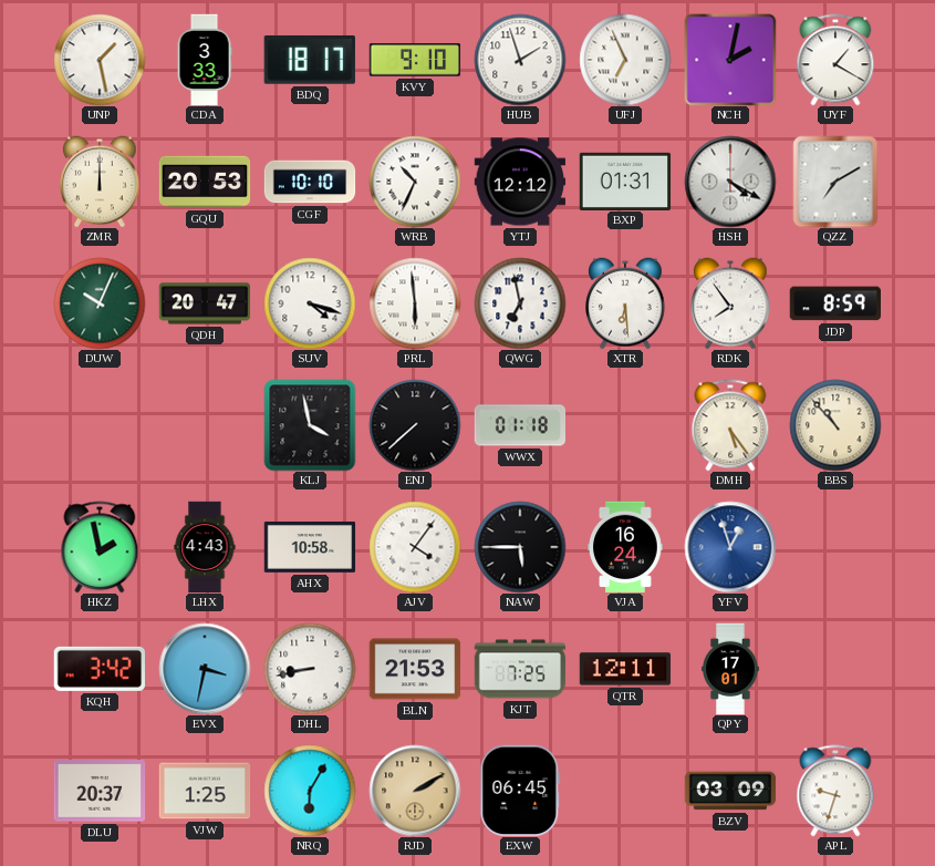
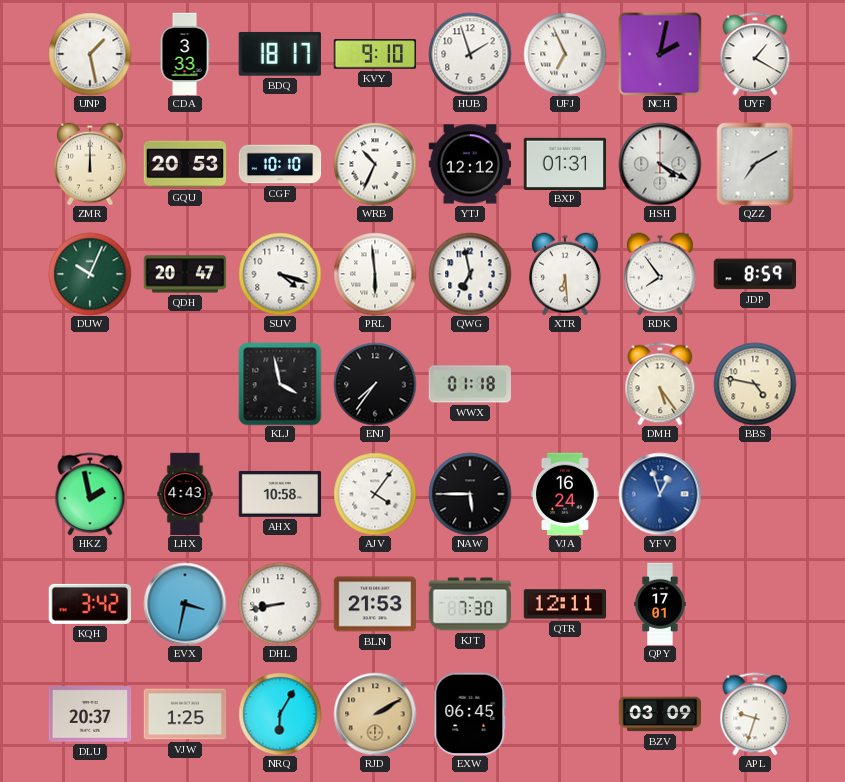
ENJ: 7:38 -> 7:36 (375, 384)
BBS: 10:53 -> 4:47 (755, 384)
KJT: 7:25 -> 7:30 (470, 604)
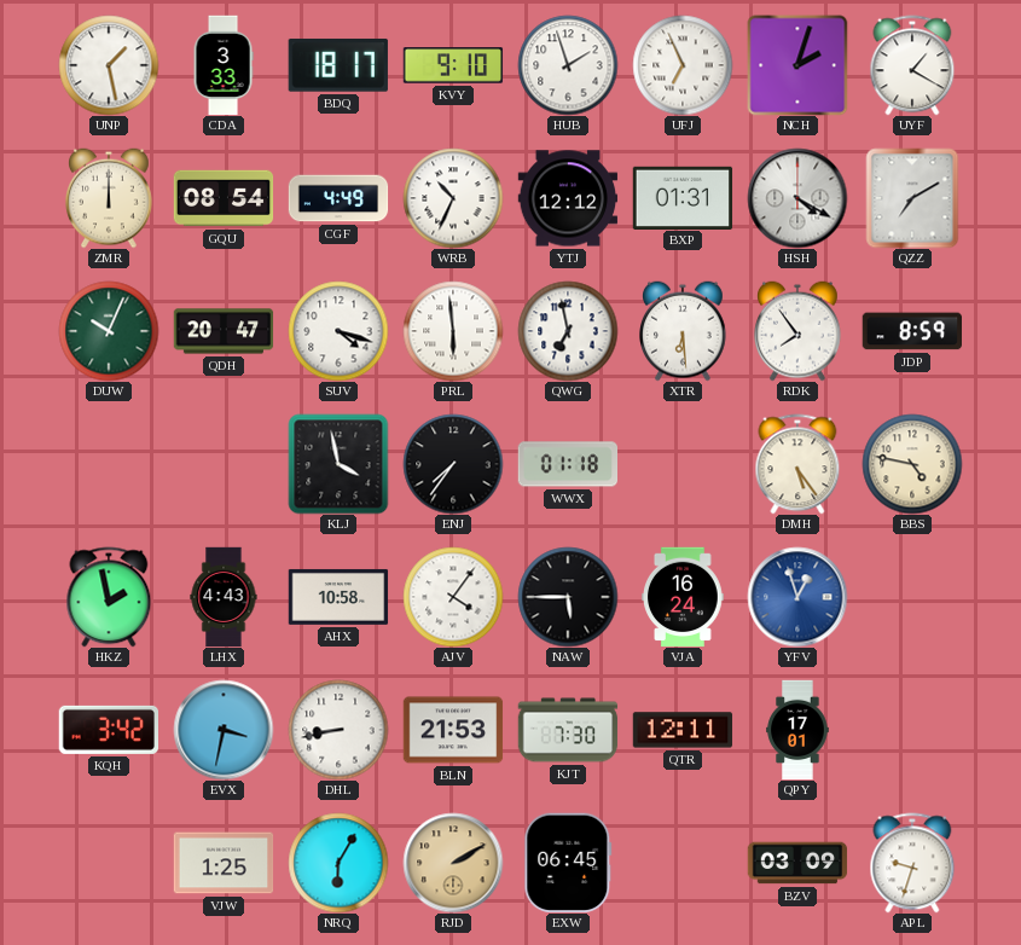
NCH: 2:02 -> 2:03 (797, 65)
GQU: 20:53 -> 08:54 (224, 198)
CGF: 10:10 -> 4:49 (338, 198)
DLU: 20:37 -> none (90, 714)
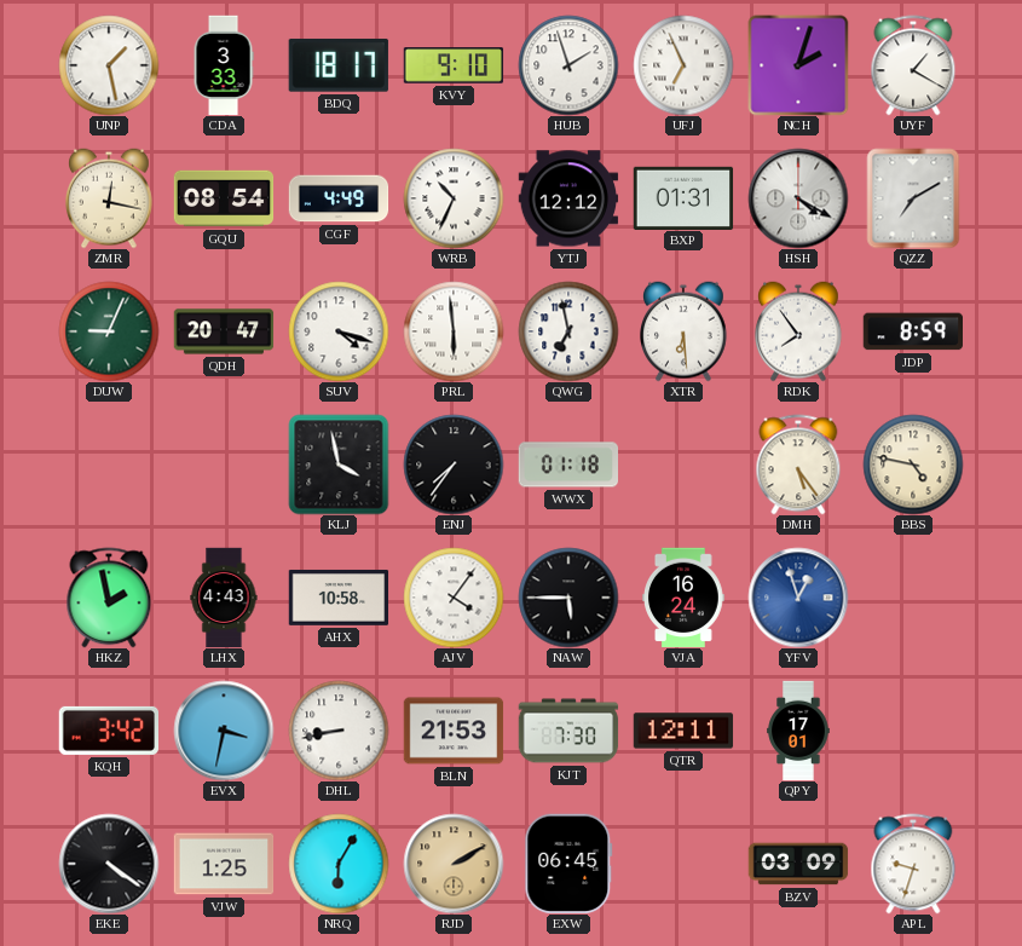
ZMR: 12:00 -> 12:17 (110, 198)
DUW: 10:04 -> 9:04 (109, 331)
EKE: none -> 4:21 (109, 864)
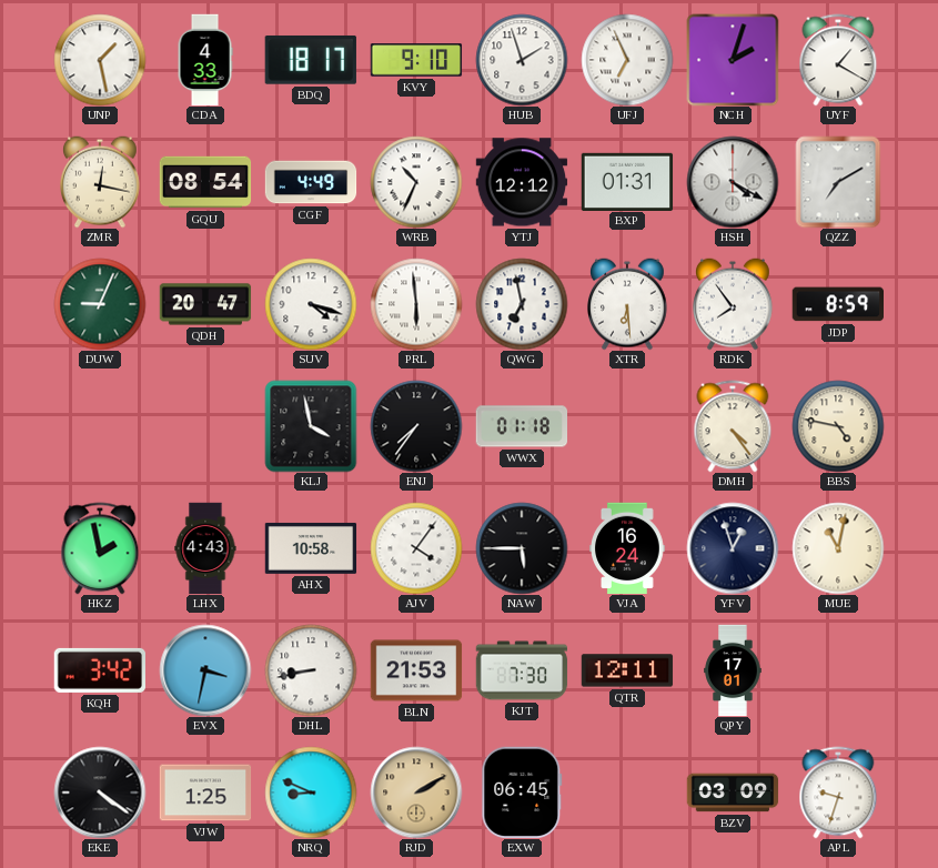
CDA: 3:33 -> 4:33 (205, 60)
DMH: 5:24 -> 4:24 (733, 426)
YFV dial: blue -> navy (733, 548)
MUE: none -> 11:02 (838, 548)
NRQ: 6:05 -> 8:49 (311, 793)
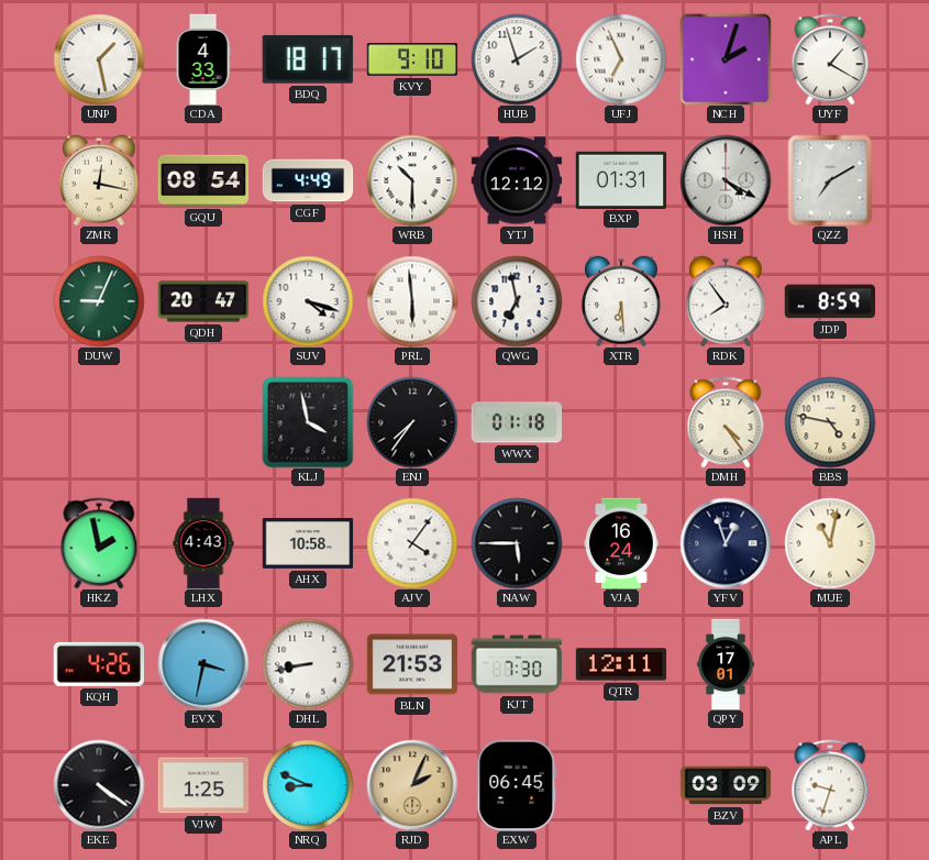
WRB: 10:34 -> 10:30 (412, 180)
KQH: 3:42 -> 4:26 (98, 664)
RJD: 2:10 -> 2:04 (412, 785)
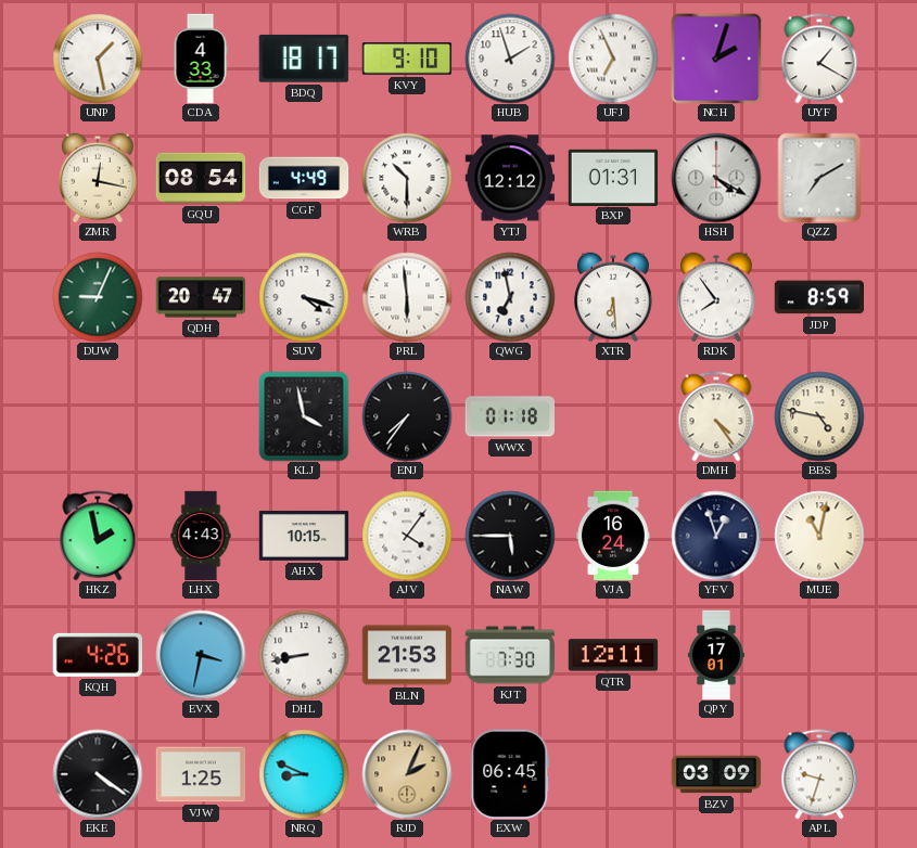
AHX: 10:58 -> 10:15 (304, 536)
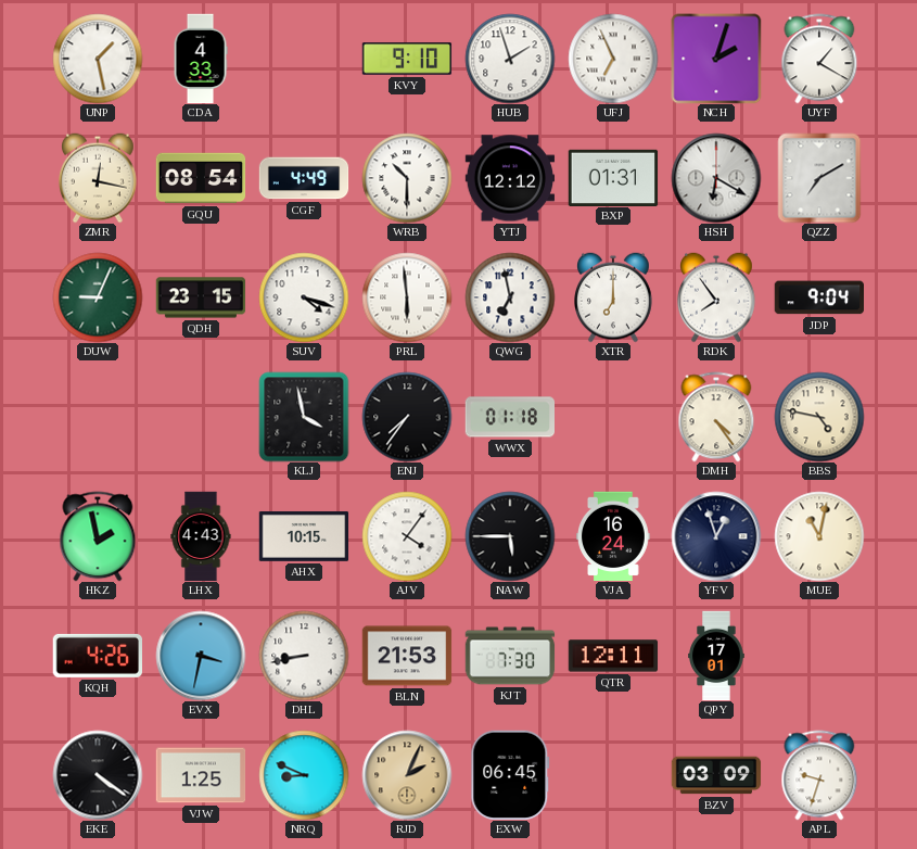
BDQ: 18:17 -> none (304, 59)
HSH: 4:20 -> 6:20 (716, 178)
QDH: 20:47 -> 23:15 (201, 297)
XTR: 6:29 -> 7:00 (614, 297)
JDP: 8:59 -> 9:04 (818, 297)
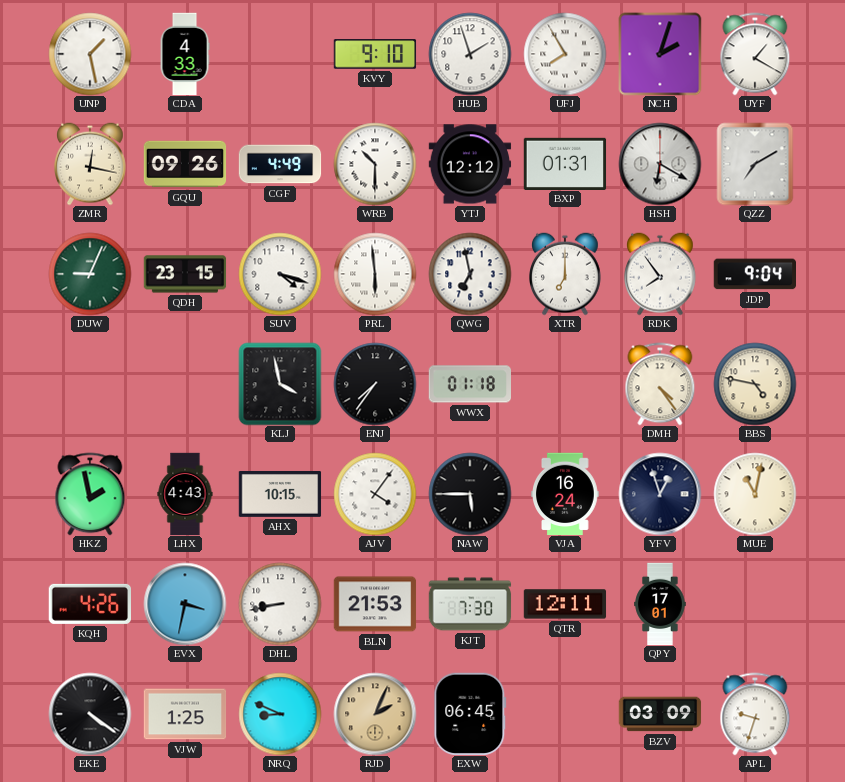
UFJ: 6:56 -> 7:55 (565, 54)
GQU: 08:54 -> 09:26 (185, 164)
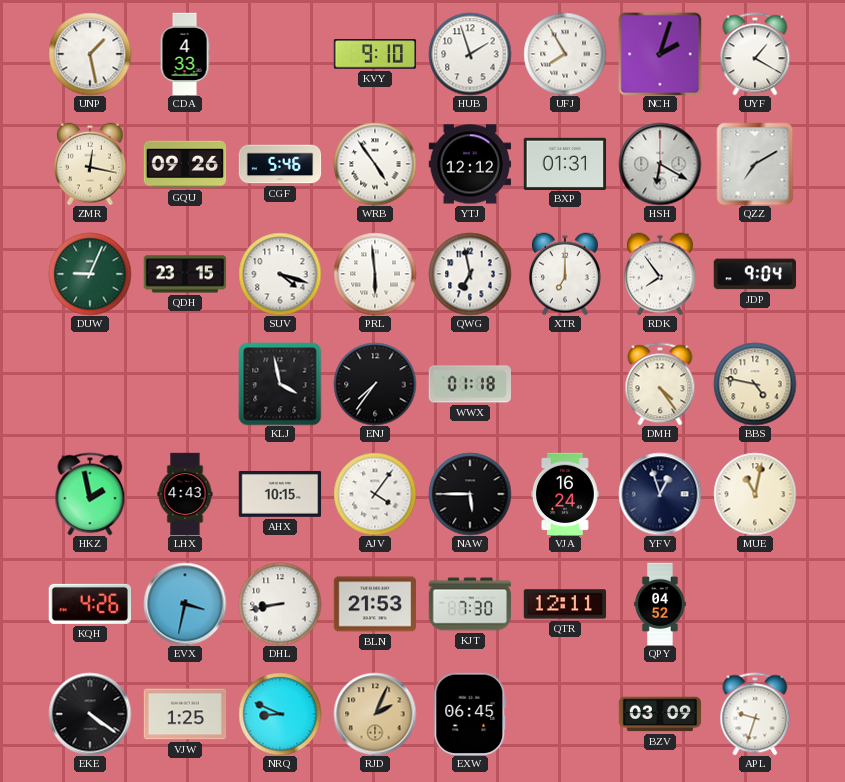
CGF: 4:49 -> 5:46 (280, 164)
WRB: 10:30 -> 4:54 (375, 164)
QPY: 17:01 -> 04:52 (660, 604)
